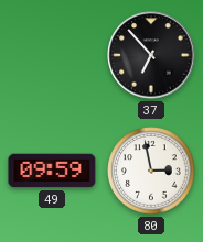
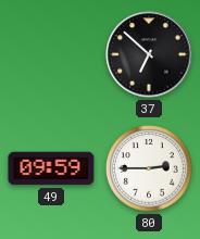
37: 6:53 -> 6:52 (149, 54)
80: 2:58 -> 2:45 (149, 168)
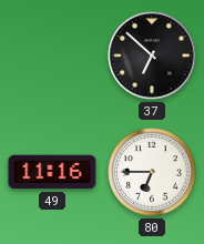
49: 09:59 -> 11:16 (52, 172)
80: 2:45 -> 6:45 (152, 172)
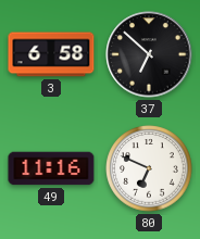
3: none -> 6:58 (51, 54)
80: 6:45 -> 6:49 (149, 168)
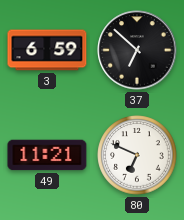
3: 6:58 -> 6:59 (47, 50)
49: 11:16 -> 11:21 (47, 155)
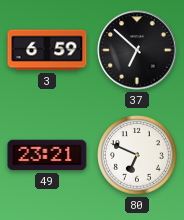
49: 11:21 -> 23:21 (47, 155)
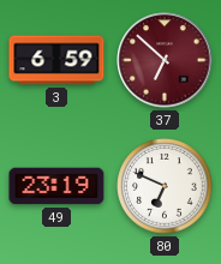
37 dial: black -> burgundy (165, 60)
49: 23:21 -> 23:19 (56, 186)
